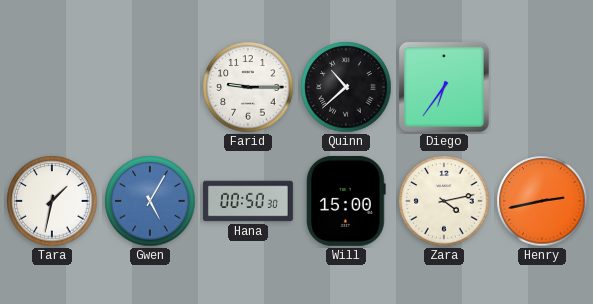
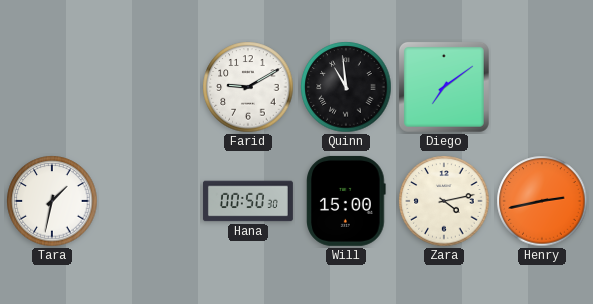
Farid: 9:15 -> 9:10 (248, 87)
Quinn: 10:38 -> 10:59 (346, 87)
Diego: 6:36 -> 7:09 (444, 87)
Gwen: 5:05 -> none (150, 201)
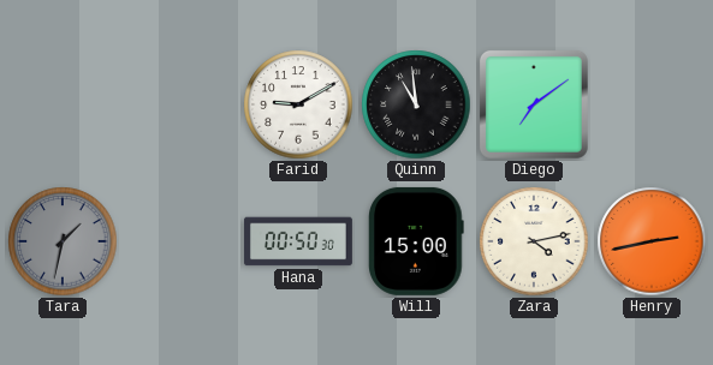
Tara dial: white -> grey (63, 241)
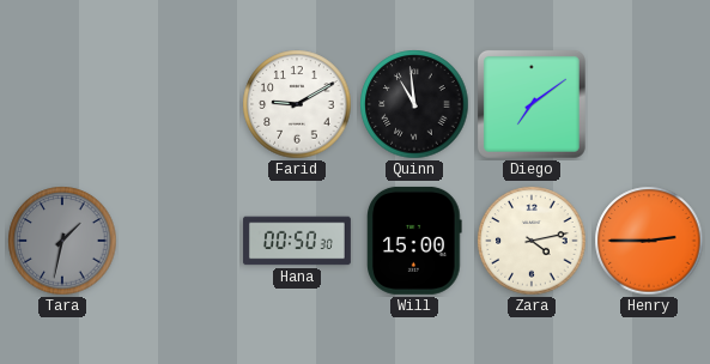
Henry: 2:43 -> 2:45 (649, 241)
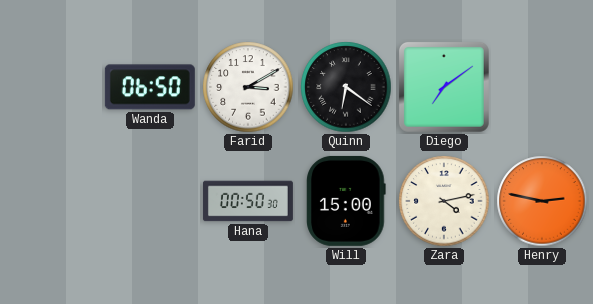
Wanda: none -> 06:50 (150, 87)
Farid: 9:10 -> 3:10 (248, 87)
Quinn: 10:59 -> 6:21 (346, 87)
Tara: 1:32 -> none (62, 241)
Henry: 2:45 -> 2:47 (542, 201)
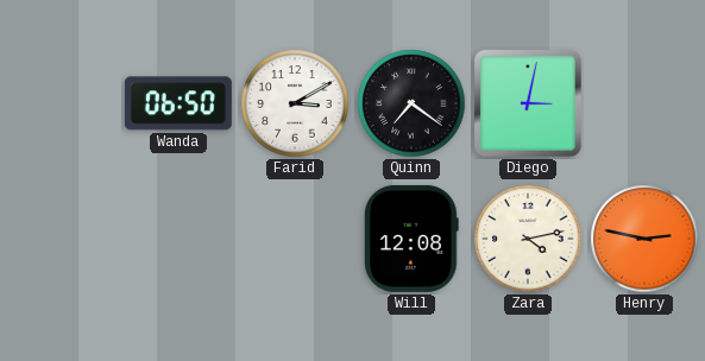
Quinn: 6:21 -> 7:21 (411, 103)
Diego: 7:09 -> 3:02 (528, 103)
Hana: 00:50 -> none (248, 201)
Will: 15:00 -> 12:08 (411, 239)
